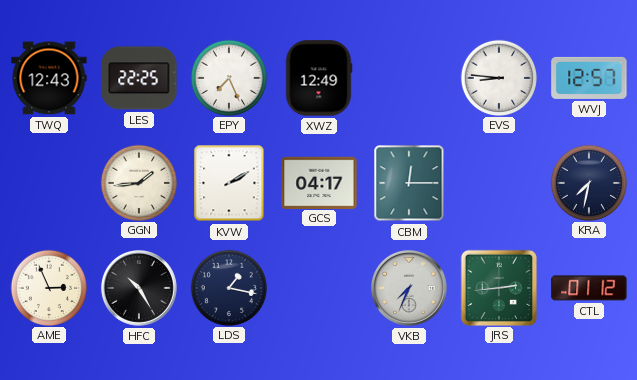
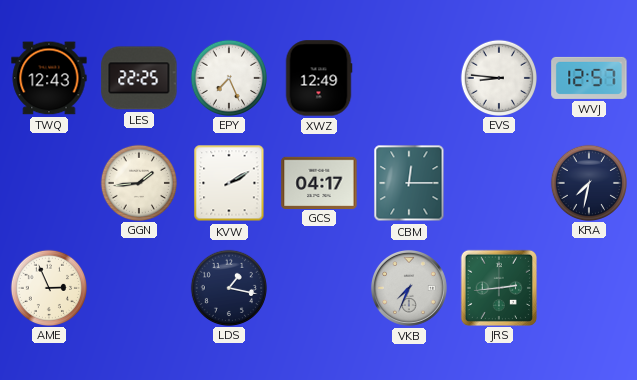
HFC: 10:25 -> none (139, 288)
CTL: 01:12 -> none (589, 288)
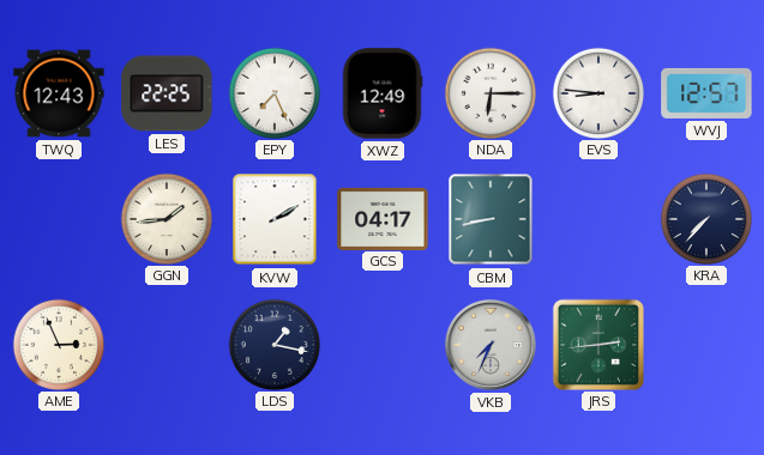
NDA: none -> 6:15 (489, 92)
CBM: 12:15 -> 8:43 (491, 219)
KRA: 7:32 -> 7:37 (705, 218)
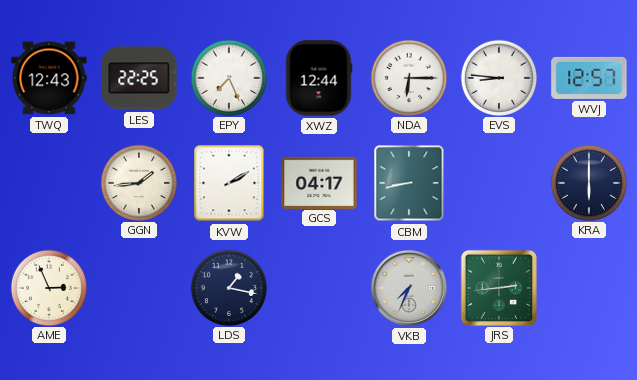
XWZ: 12:49 -> 12:44 (319, 78)
KRA: 7:37 -> 6:00 (588, 182)
